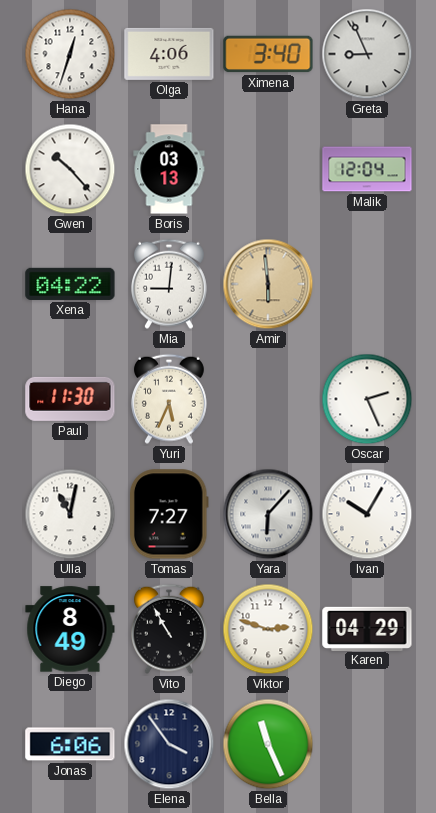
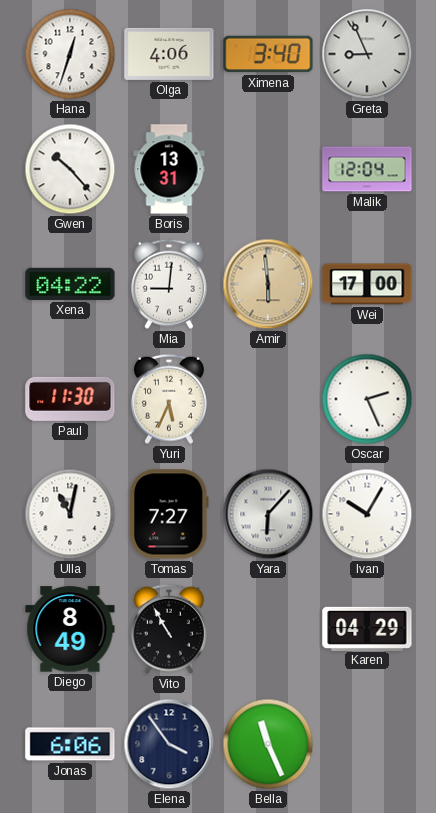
Boris: 03:13 -> 13:31 (169, 169)
Wei: none -> 17:00 (367, 284)
Viktor: 2:48 -> none (268, 629)
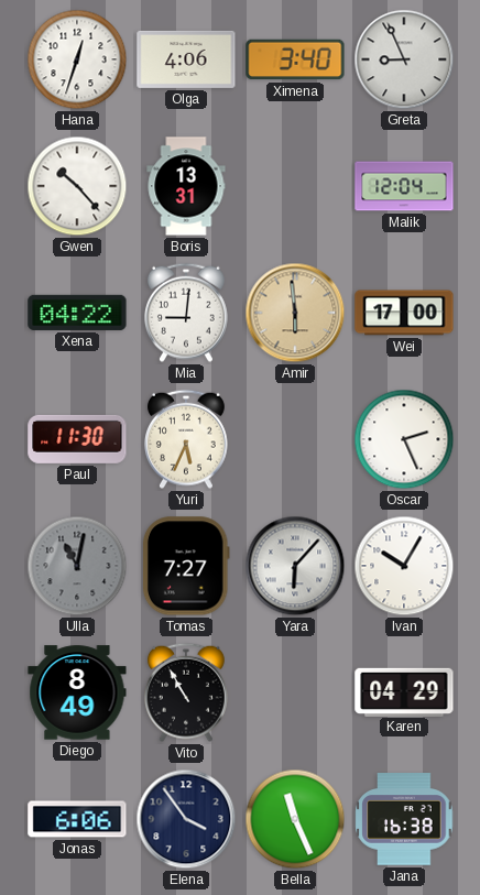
Ulla dial: white -> grey (77, 566)
Jana: none -> 16:38 (404, 819)
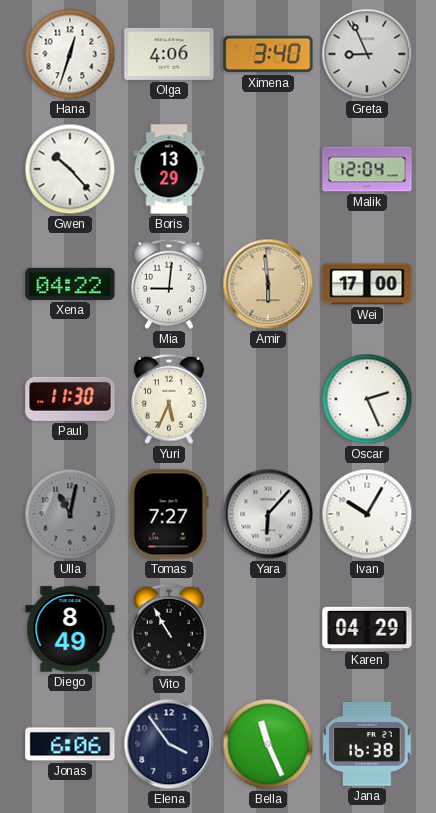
Boris: 13:31 -> 13:29 (169, 169)
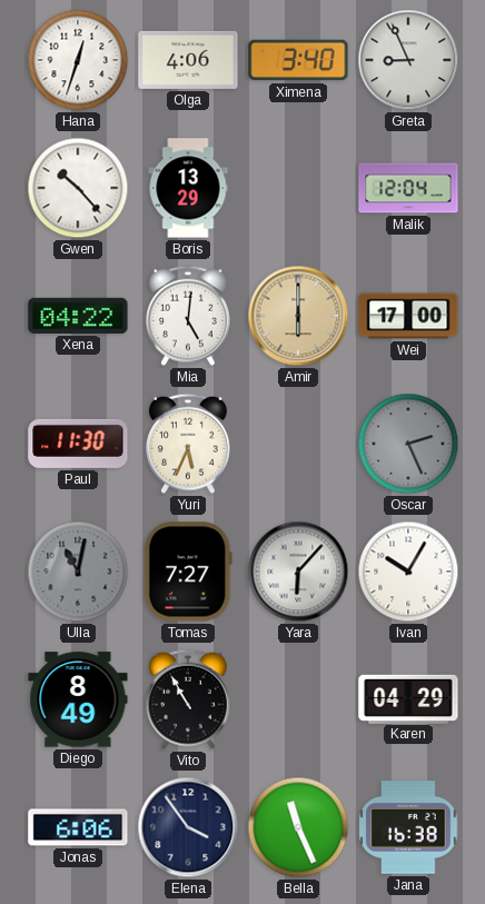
Mia: 9:01 -> 5:01 (188, 316)
Amir: 5:59 -> 6:00 (298, 316)
Oscar dial: white -> grey (408, 444)
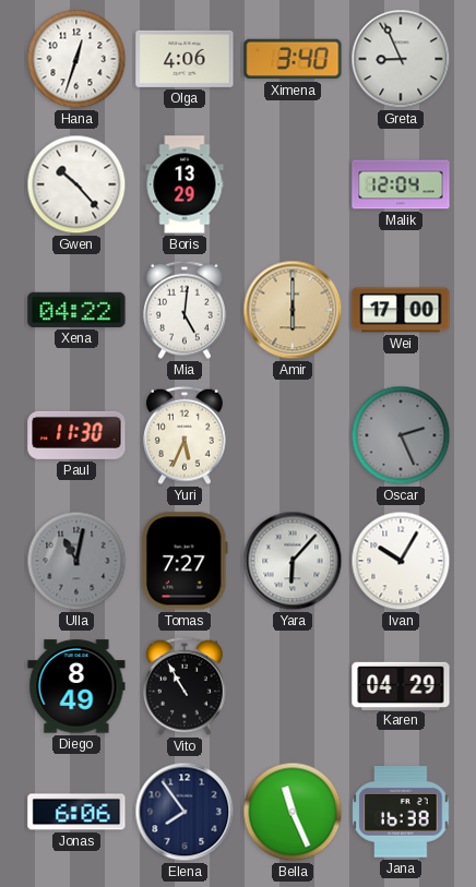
Elena: 3:54 -> 7:54 (185, 812)
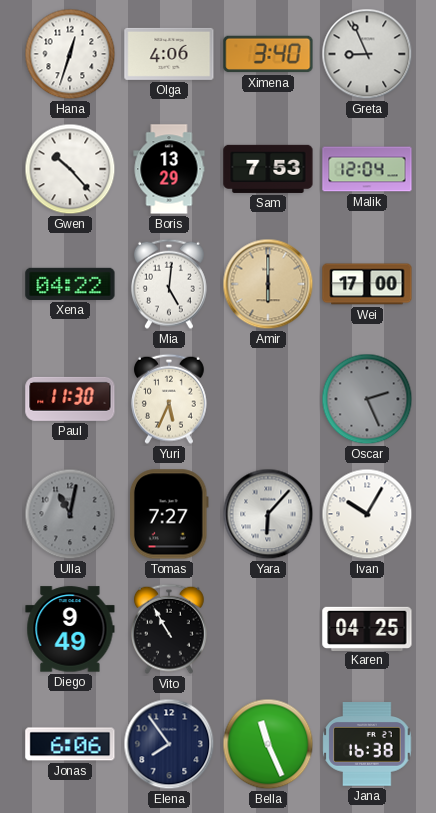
Sam: none -> 7:53 (268, 169)
Diego: 8:49 -> 9:49 (70, 629)
Karen: 04:29 -> 04:25 (367, 628)
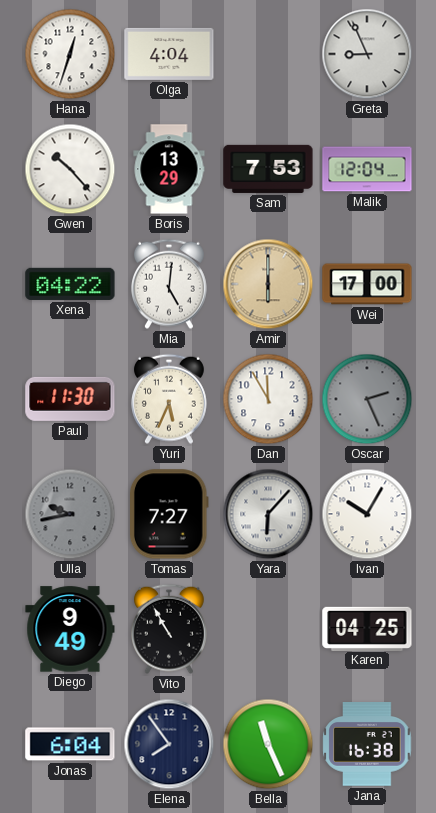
Olga: 4:06 -> 4:04 (169, 54)
Ximena: 3:40 -> none (268, 54)
Dan: none -> 11:55 (268, 399)
Ulla: 11:02 -> 9:43 (70, 514)
Jonas: 6:06 -> 6:04 (70, 744)
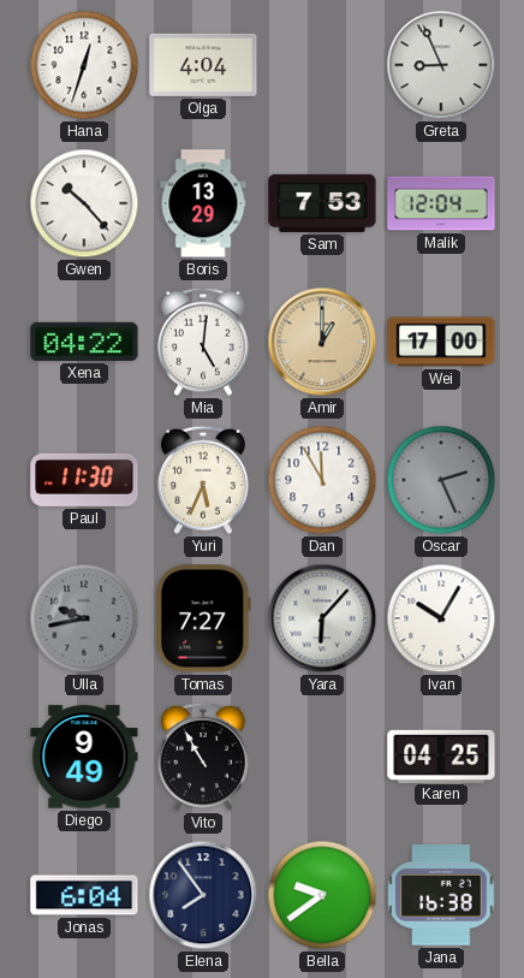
Amir: 6:00 -> 1:00 (322, 342)
Bella: 11:26 -> 9:39 (322, 895)
